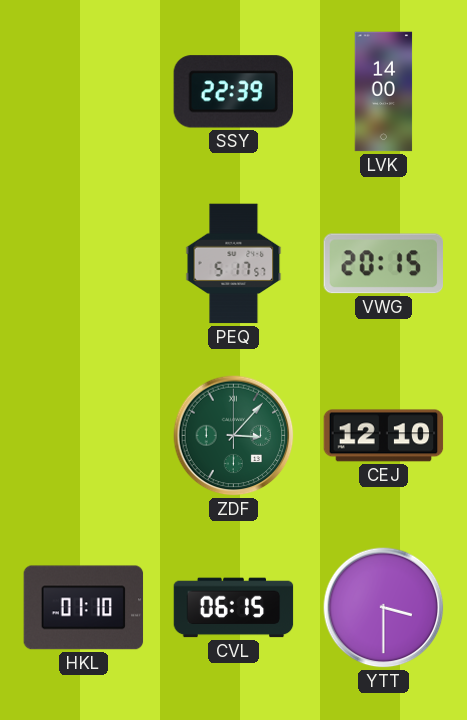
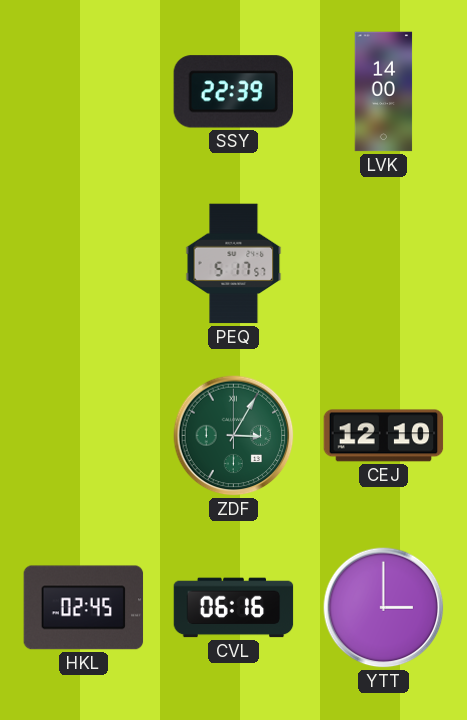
VWG: 20:15 -> none (383, 264)
ZDF: 3:07 -> 3:05 (234, 436)
HKL: 01:10 -> 02:45 (84, 608)
CVL: 06:15 -> 06:16 (234, 608)
YTT: 3:30 -> 3:00 (384, 608)
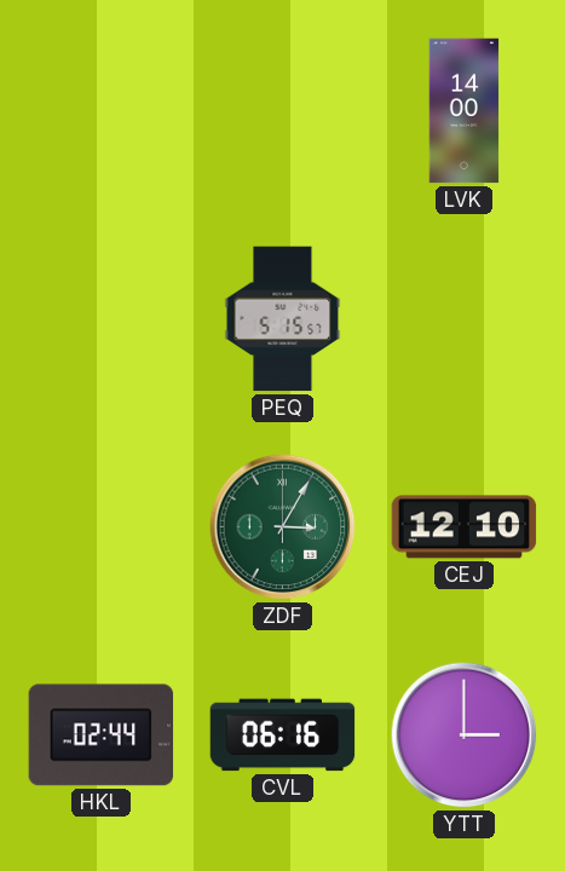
SSY: 22:39 -> none (233, 92)
PEQ: 5:17 -> 5:15 (283, 319)
HKL: 02:45 -> 02:44 (102, 736)
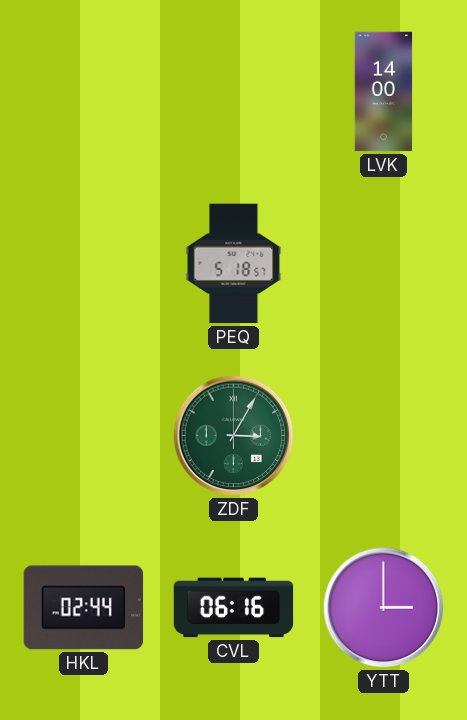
PEQ: 5:15 -> 5:18 (234, 264)
CEJ: 12:10 -> none (465, 527)
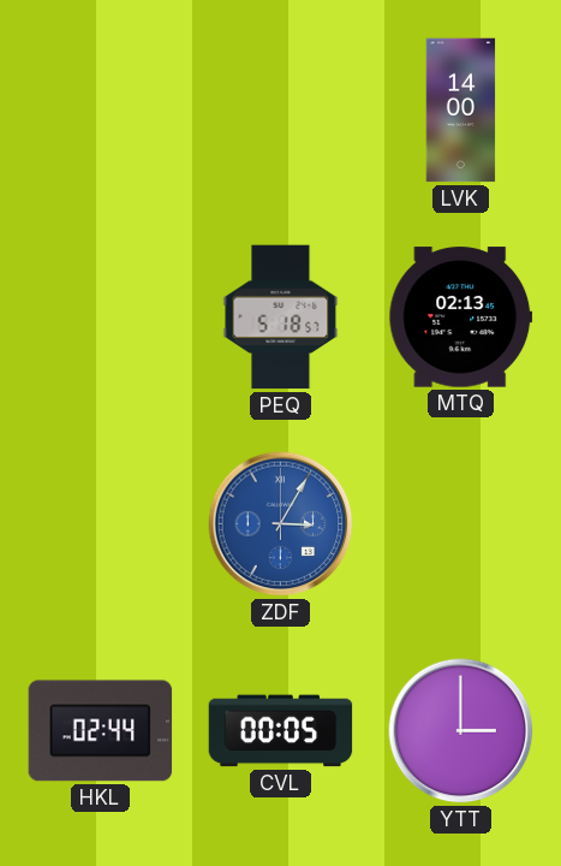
MTQ: none -> 02:13 (461, 318)
ZDF dial: green -> blue (281, 524)
CVL: 06:16 -> 00:05 (281, 731)
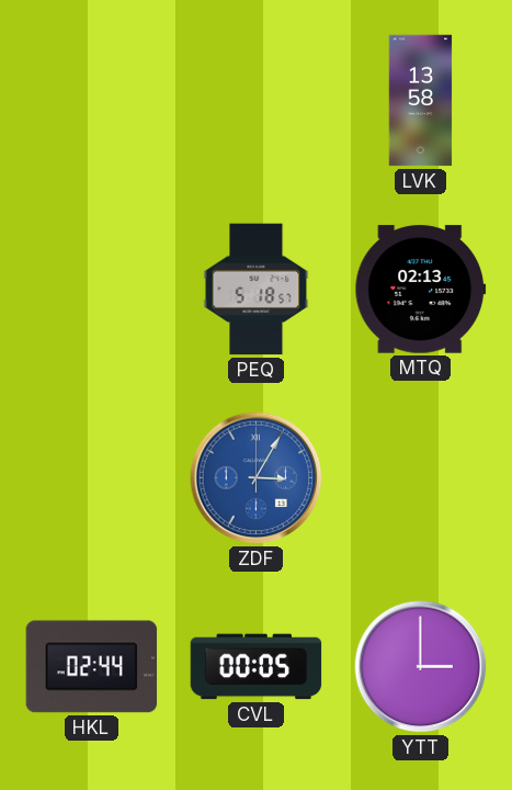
LVK: 14:00 -> 13:58 (421, 101)
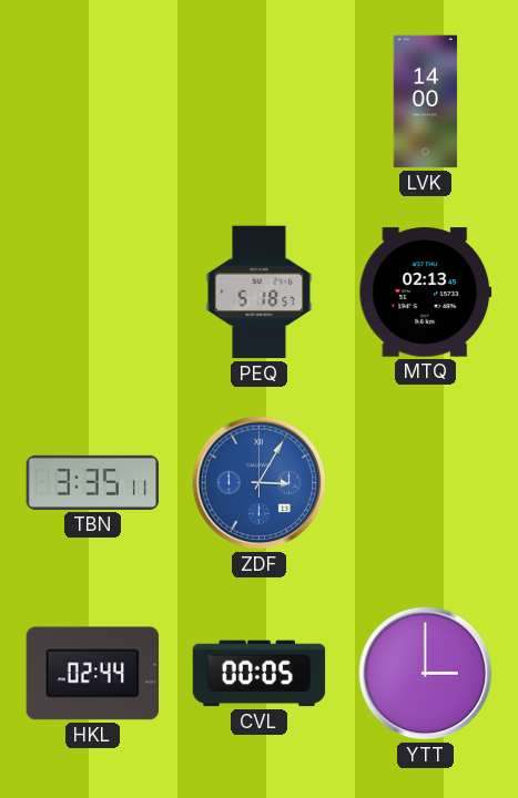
LVK: 13:58 -> 14:00 (426, 102)
TBN: none -> 3:35 (93, 482)
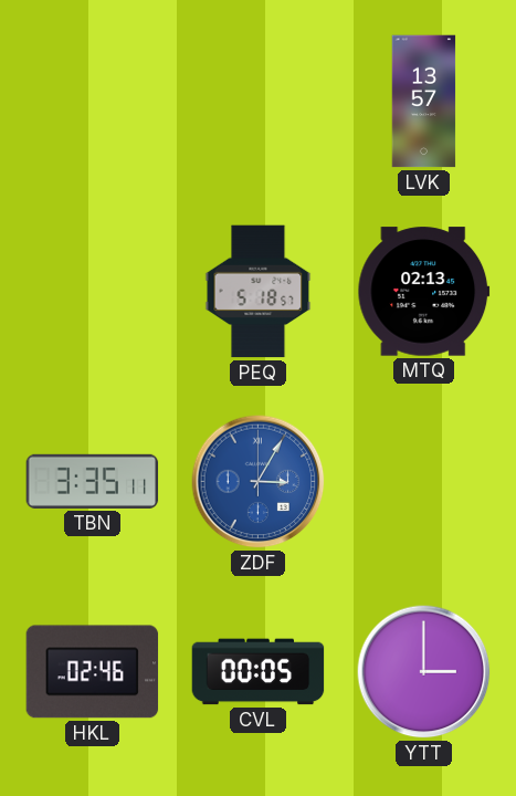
LVK: 14:00 -> 13:57 (424, 102)
HKL: 02:44 -> 02:46 (93, 672)
